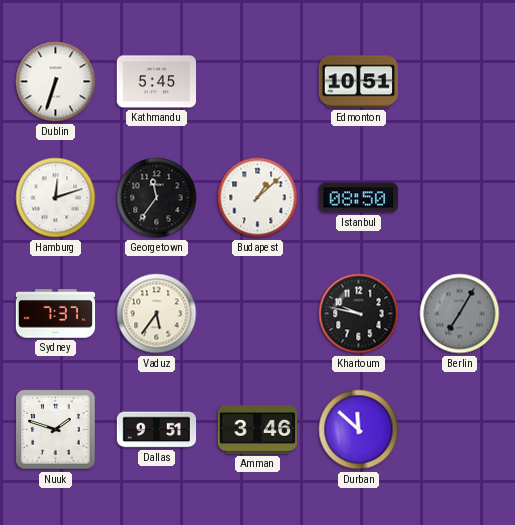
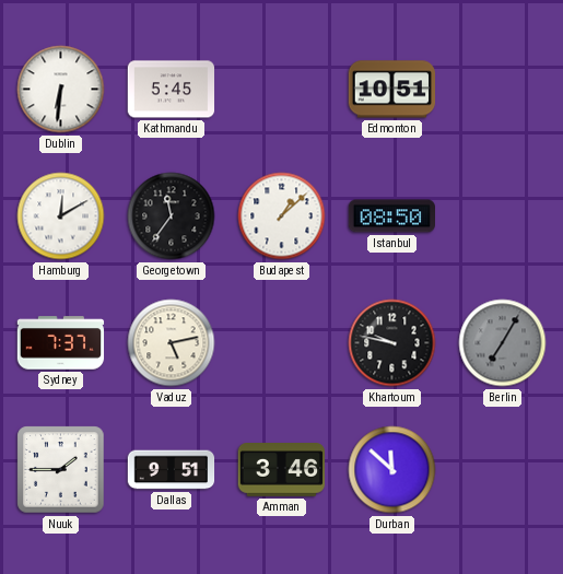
Dublin: 6:33 -> 6:31 (61, 90)
Hamburg: 12:12 -> 12:10 (61, 216)
Vaduz: 5:36 -> 5:13 (172, 343)
Nuuk: 1:48 -> 1:45 (61, 470)
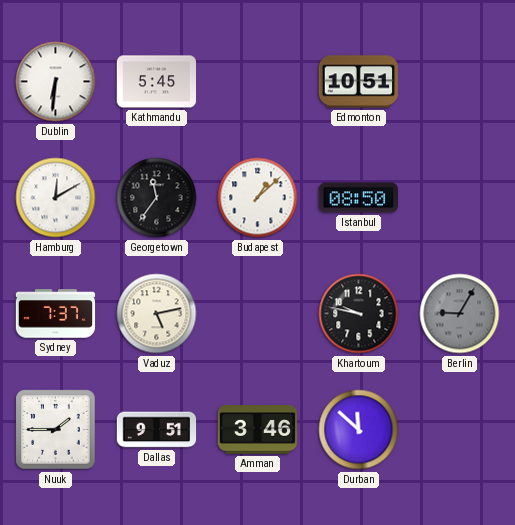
Berlin: 7:05 -> 9:05 (460, 314)
